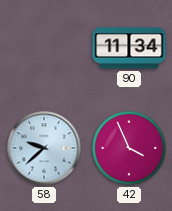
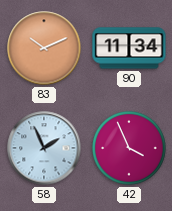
83: none -> 10:11 (44, 48)
58: 9:38 -> 1:56 (44, 148)
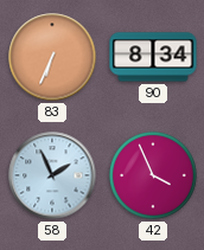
83: 10:11 -> 6:34 (52, 57)
90: 11:34 -> 8:34 (153, 57)
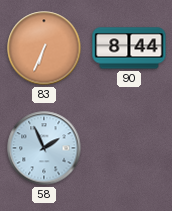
90: 8:34 -> 8:44 (129, 48)
42: 3:56 -> none (153, 175)
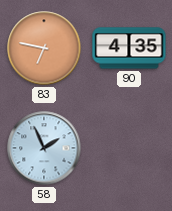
83: 6:34 -> 6:47 (44, 48)
90: 8:44 -> 4:35 (129, 48)
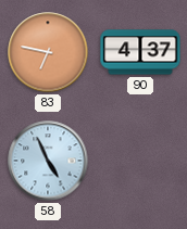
90: 4:35 -> 4:37 (140, 52)
58: 1:56 -> 4:56 (48, 161)
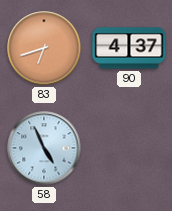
83: 6:47 -> 6:42 (44, 48)
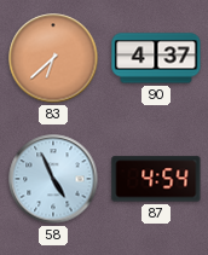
83: 6:42 -> 6:38 (53, 58)
87: none -> 4:54 (156, 179)
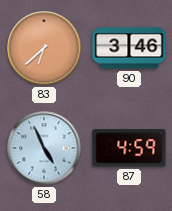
90: 4:37 -> 3:46 (129, 48)
87: 4:54 -> 4:59 (129, 148)
